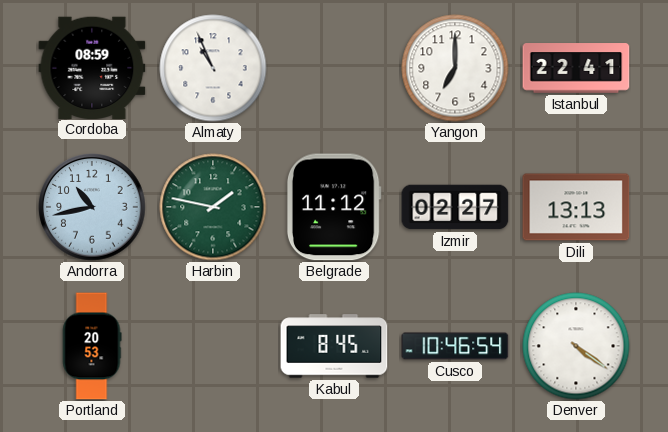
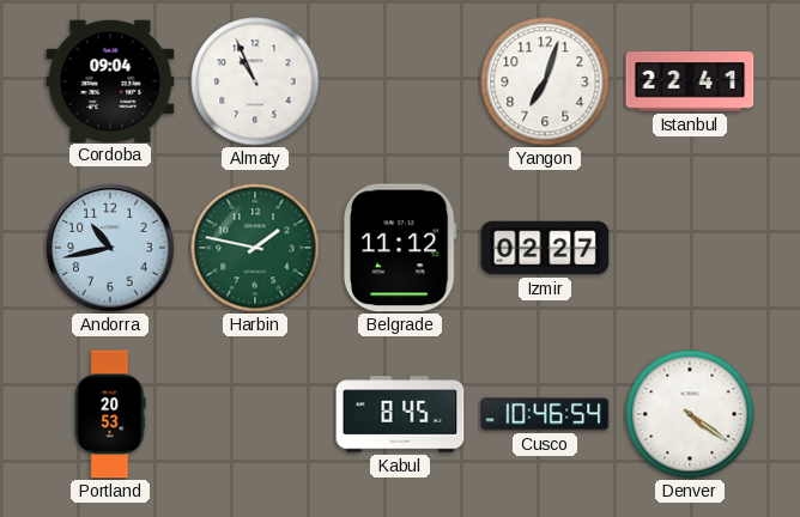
Cordoba: 08:59 -> 09:04 (110, 80)
Yangon: 7:00 -> 7:03 (545, 81)
Dili: 13:13 -> none (576, 207)
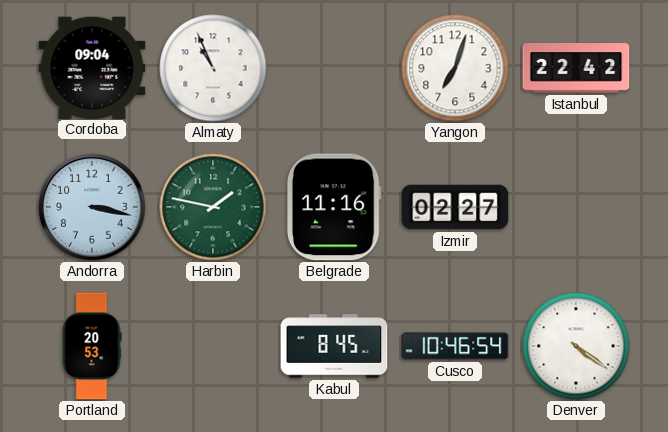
Istanbul: 22:41 -> 22:42 (576, 68)
Andorra: 10:43 -> 3:17 (92, 207)
Belgrade: 11:12 -> 11:16 (334, 207)
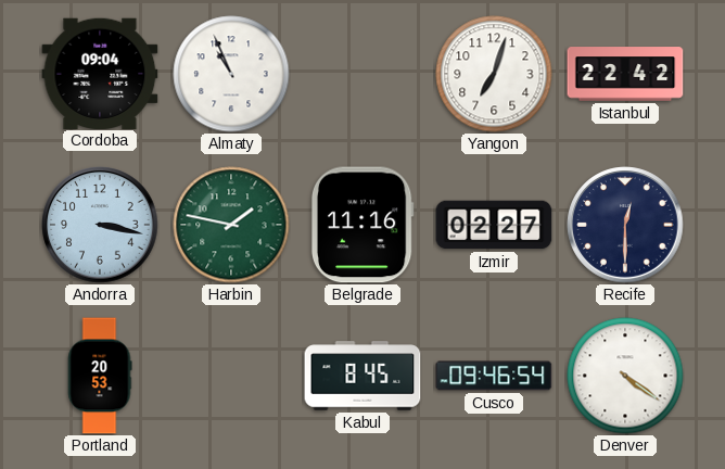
Recife: none -> 12:30 (625, 225)
Cusco: 10:46 -> 09:46 (494, 376)
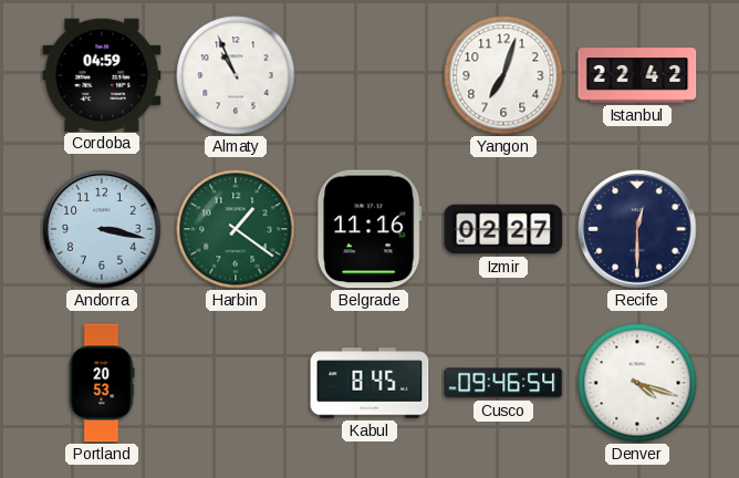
Cordoba: 09:04 -> 04:59 (102, 74)
Harbin: 1:47 -> 1:21 (236, 229)
Denver: 4:21 -> 4:18 (637, 383)
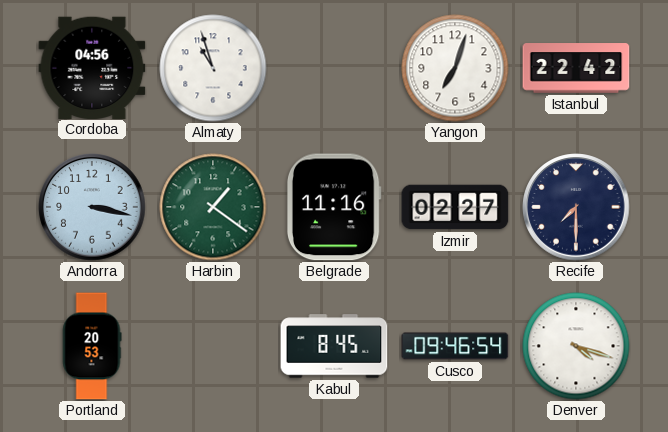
Cordoba: 04:59 -> 04:56 (92, 67)
Almaty: 10:56 -> 10:57 (213, 68)
Recife: 12:30 -> 7:30 (576, 207)
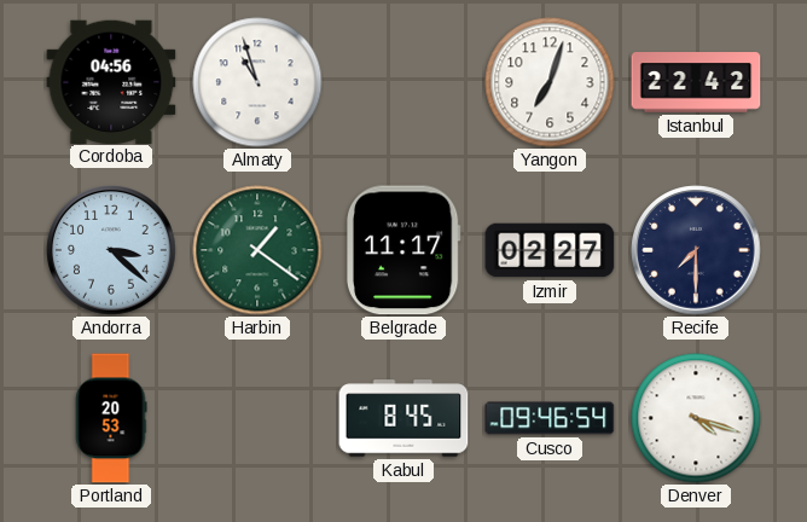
Andorra: 3:17 -> 3:22 (111, 250)
Belgrade: 11:16 -> 11:17 (403, 250)
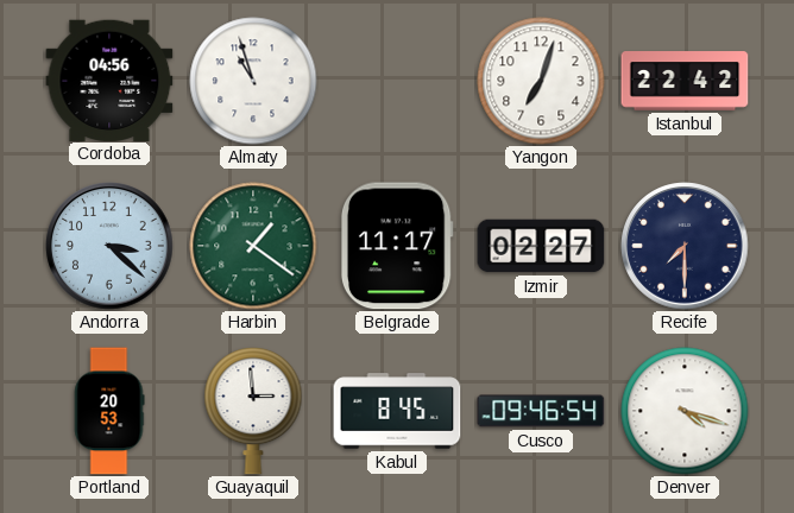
Guayaquil: none -> 2:59 (253, 411)
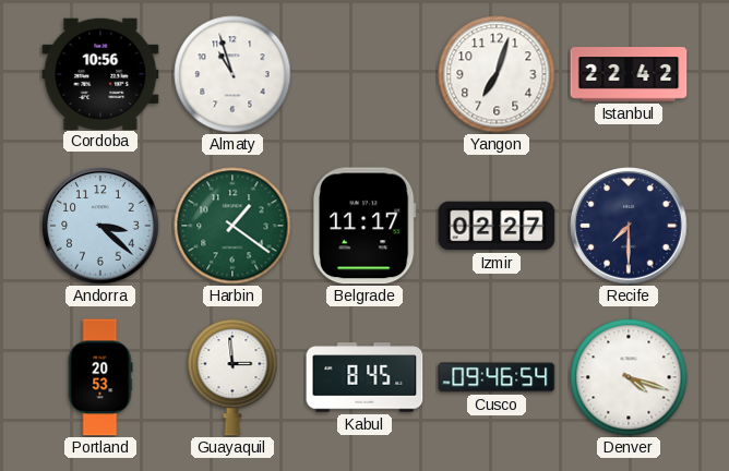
Cordoba: 04:56 -> 10:56 (100, 73)
